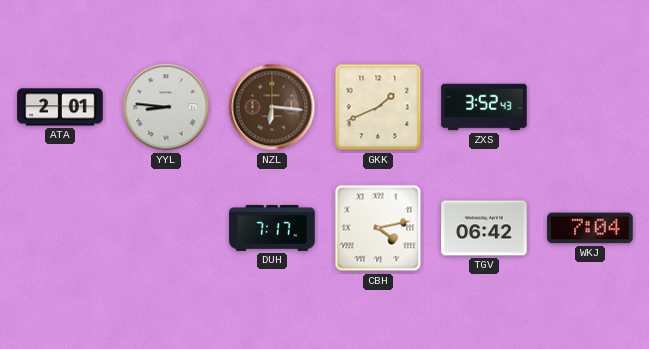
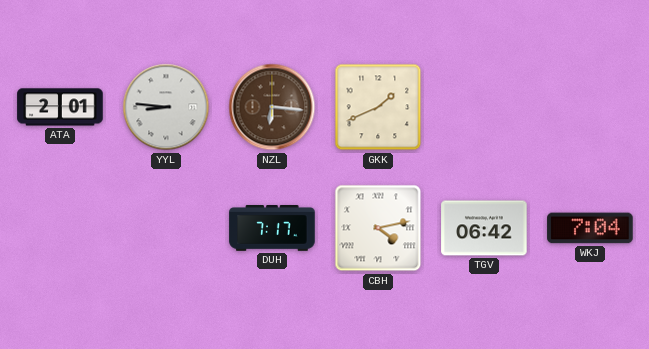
ZXS: 3:52 -> none (484, 107)
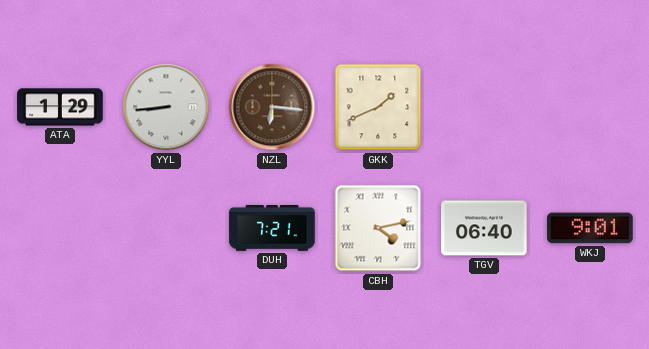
ATA: 2:01 -> 1:29 (60, 107)
YYL: 8:46 -> 8:44 (166, 107)
DUH: 7:17 -> 7:21 (272, 229)
TGV: 06:42 -> 06:40 (484, 228)
WKJ: 7:04 -> 9:01 (590, 228)
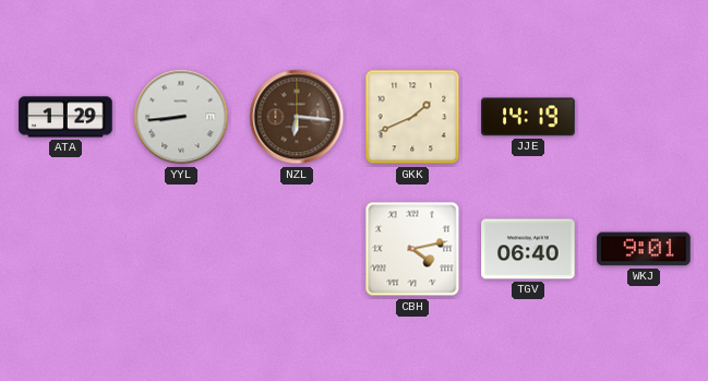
JJE: none -> 14:19 (528, 117)
DUH: 7:21 -> none (272, 229)
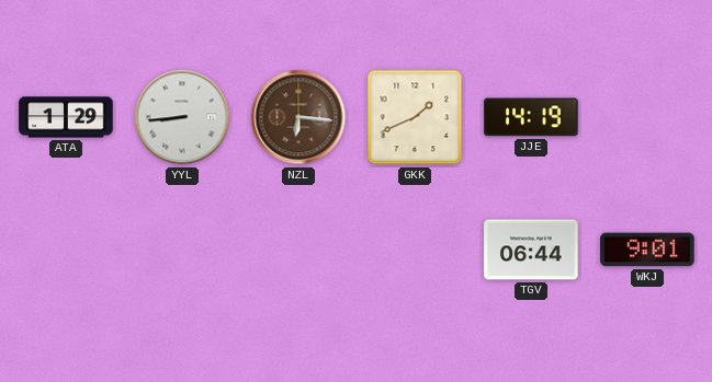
CBH: 4:13 -> none (412, 249)
TGV: 06:40 -> 06:44 (531, 250)
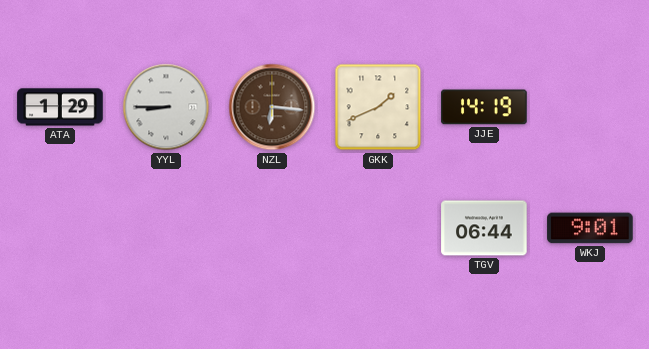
YYL: 8:44 -> 8:45 (166, 107)
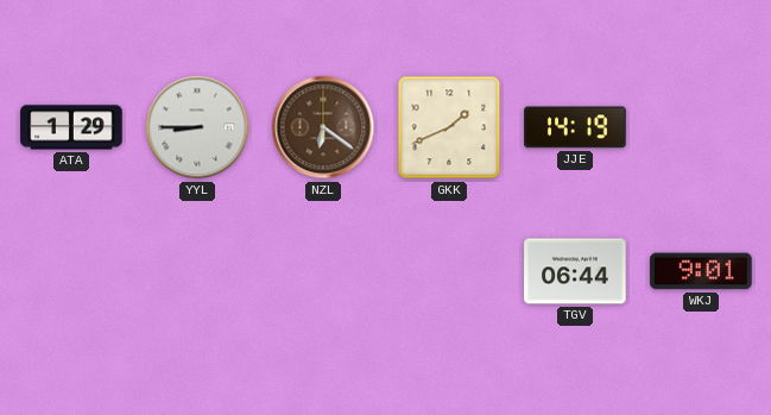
NZL: 6:16 -> 6:21 (323, 127)
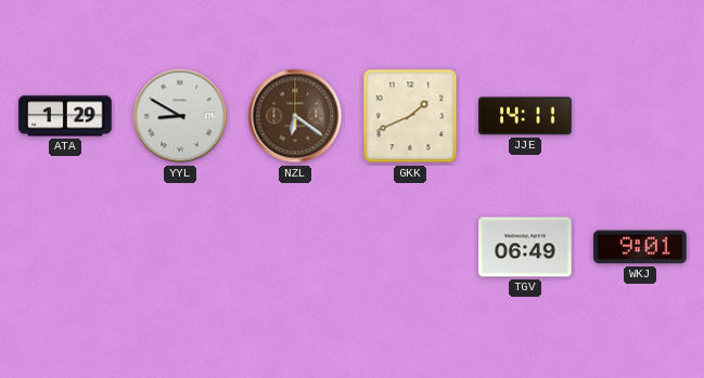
YYL: 8:45 -> 8:50 (180, 116)
JJE: 14:19 -> 14:11 (525, 116)
TGV: 06:44 -> 06:49 (525, 247)
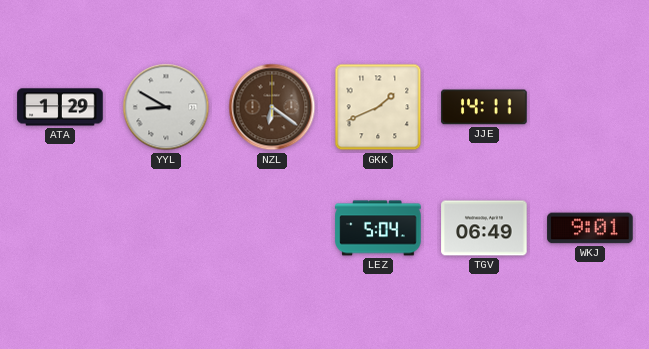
LEZ: none -> 5:04 (378, 228)
